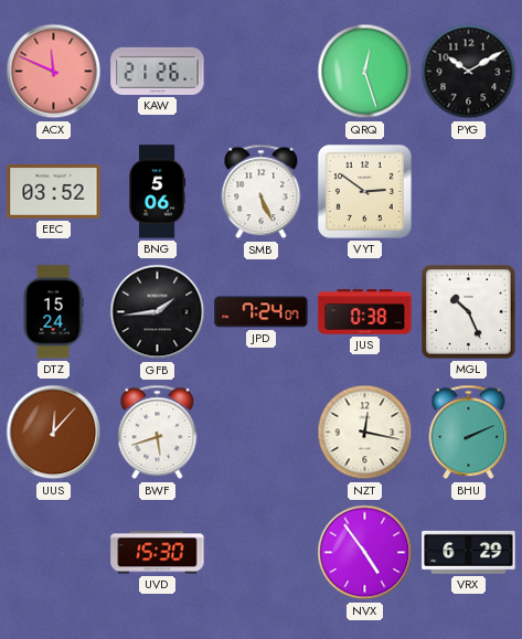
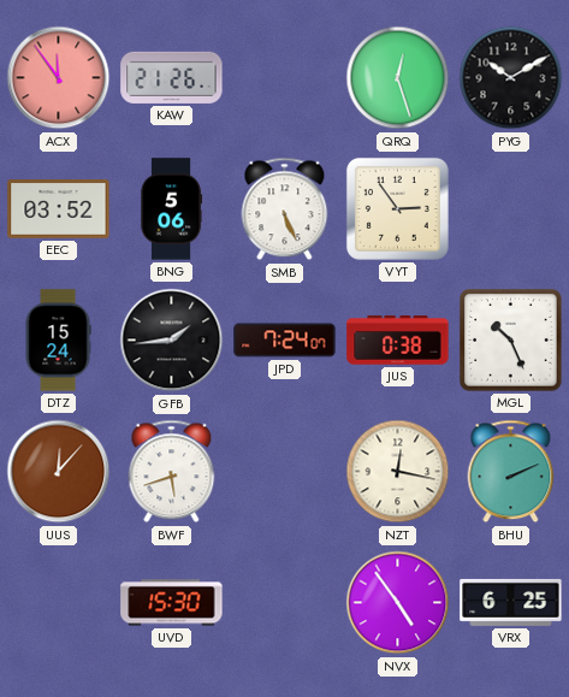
ACX: 11:49 -> 11:54 (59, 78)
VYT: 2:51 -> 2:54 (397, 208)
VRX: 6:29 -> 6:25 (511, 602)
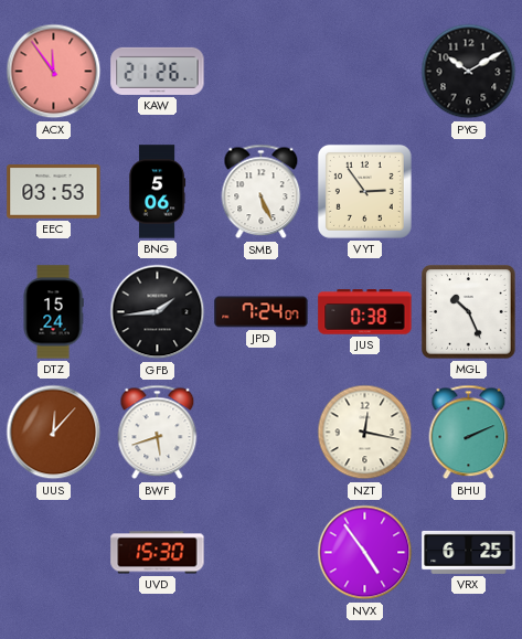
QRQ: 12:27 -> none (398, 78)
EEC: 03:52 -> 03:53 (54, 192)
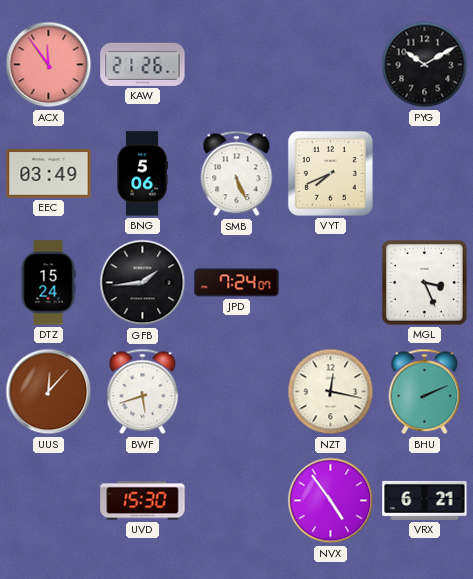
EEC: 03:53 -> 03:49 (49, 174)
VYT: 2:54 -> 7:41 (330, 173)
JUS: 0:38 -> none (365, 312)
MGL: 10:26 -> 3:26 (425, 283)
VRX: 6:25 -> 6:21 (425, 500)
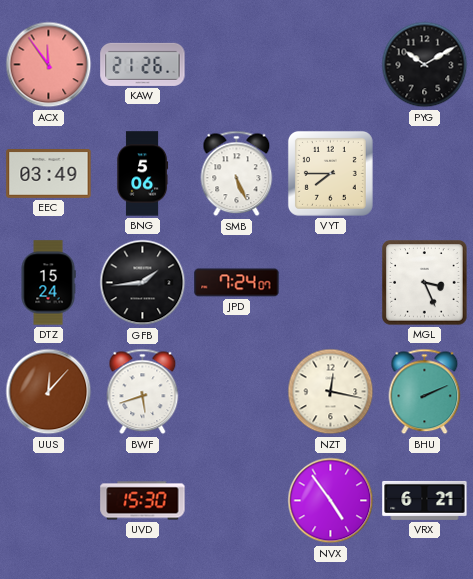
VYT: 7:41 -> 7:45 (330, 173)
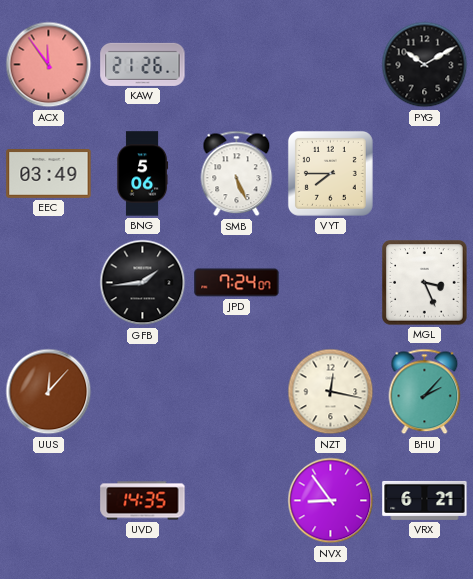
DTZ: 15:24 -> none (48, 283)
BWF: 5:42 -> none (143, 392)
BHU: 2:11 -> 2:07 (425, 392)
UVD: 15:30 -> 14:35 (143, 501)
NVX: 4:54 -> 8:54 (331, 501)
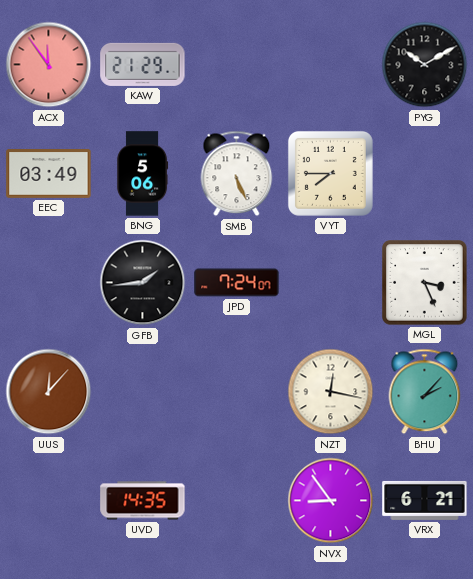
KAW: 21:26 -> 21:29 (143, 64)
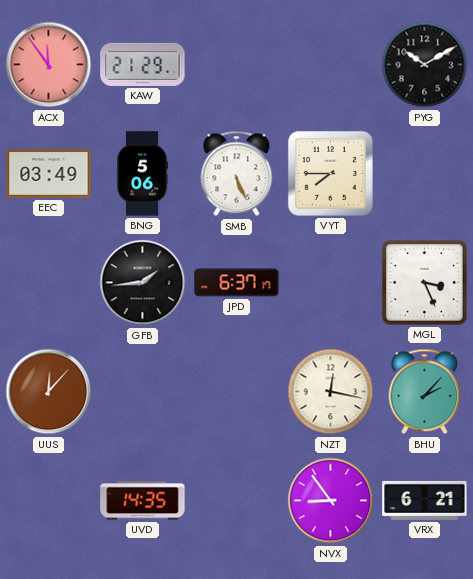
JPD: 7:24 -> 6:37 (237, 283)
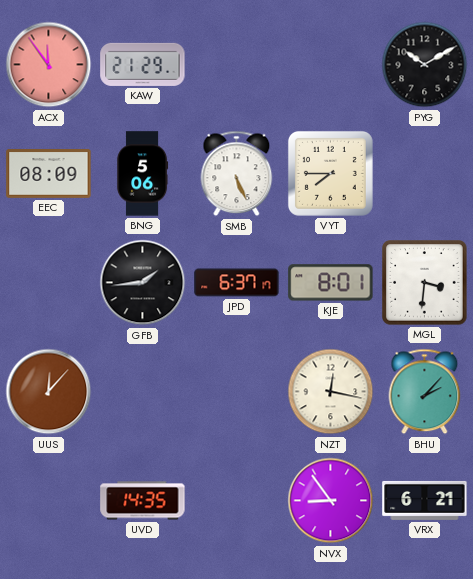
EEC: 03:49 -> 08:09 (49, 174)
KJE: none -> 8:01 (331, 283)
MGL: 3:26 -> 3:31 (425, 283)
